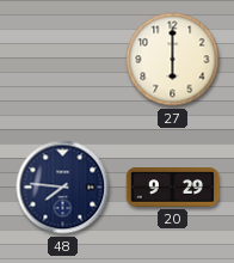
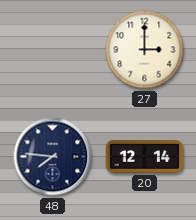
27: 6:00 -> 3:00 (145, 50)
20: 9:29 -> 12:14 (145, 157)
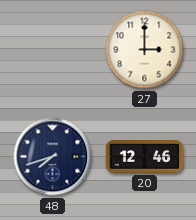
48: 7:46 -> 7:42 (53, 157)
20: 12:14 -> 12:46 (145, 157)
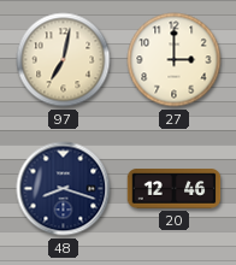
97: none -> 7:02 (64, 60)
48: 7:42 -> 8:18 (64, 189)
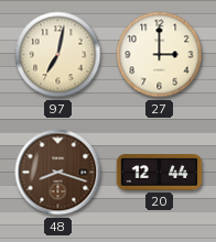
48 dial: navy -> brown (58, 173)
20: 12:46 -> 12:44 (160, 173)
